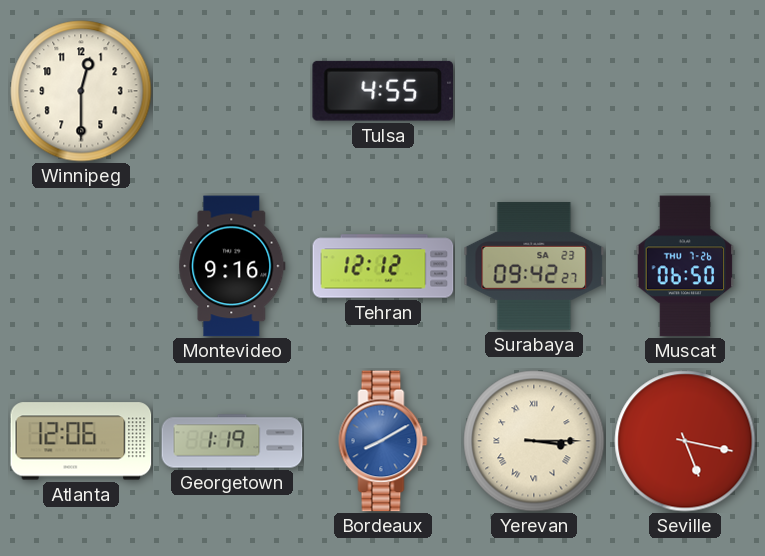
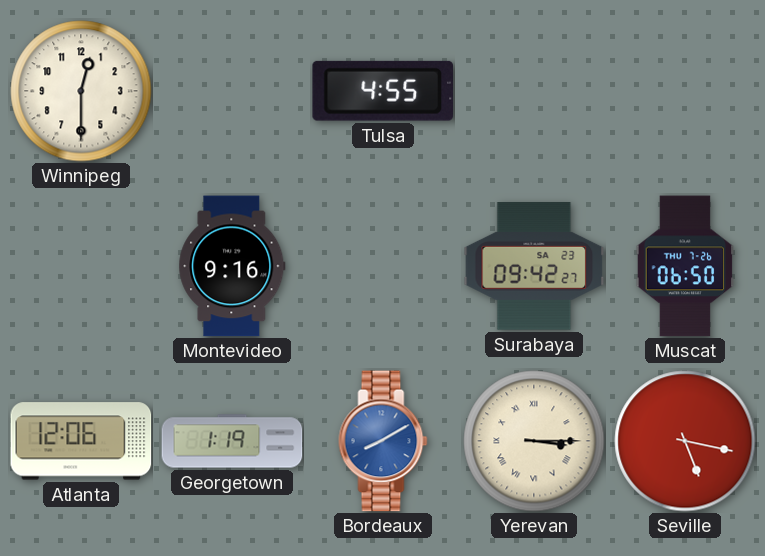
Tehran: 12:12 -> none (383, 266)
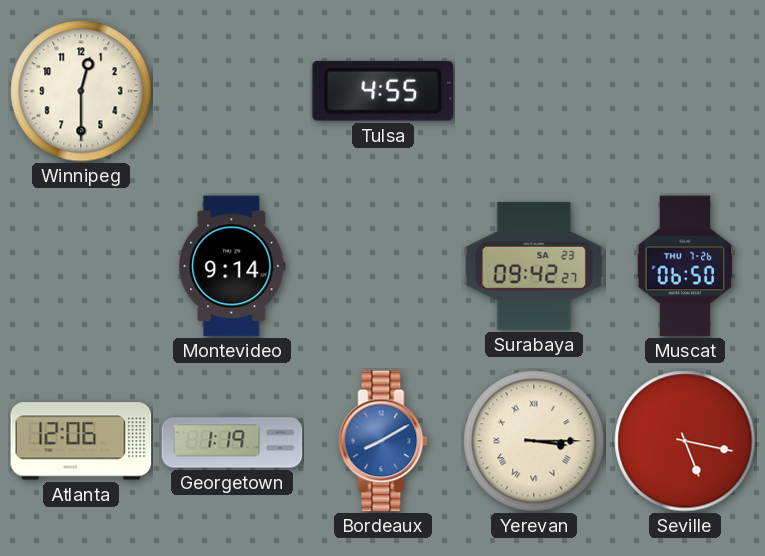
Montevideo: 9:16 -> 9:14 (232, 266)
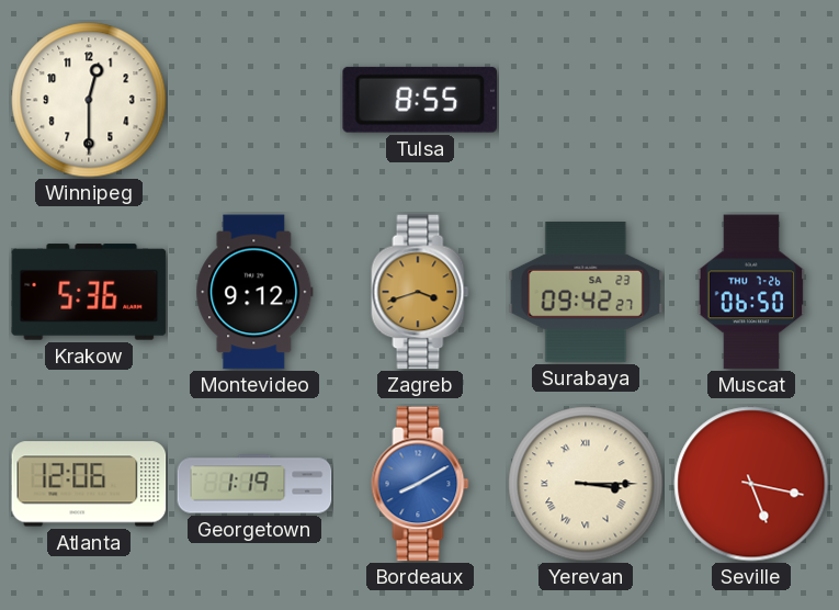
Tulsa: 4:55 -> 8:55 (419, 100)
Krakow: none -> 5:36 (89, 292)
Montevideo: 9:14 -> 9:12 (254, 292)
Zagreb: none -> 3:42 (420, 292)
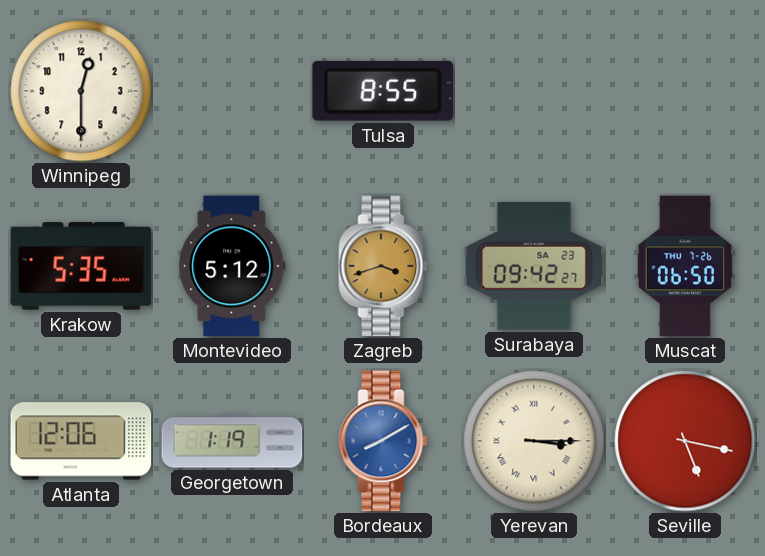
Krakow: 5:36 -> 5:35 (81, 266)
Montevideo: 9:12 -> 5:12 (232, 266)
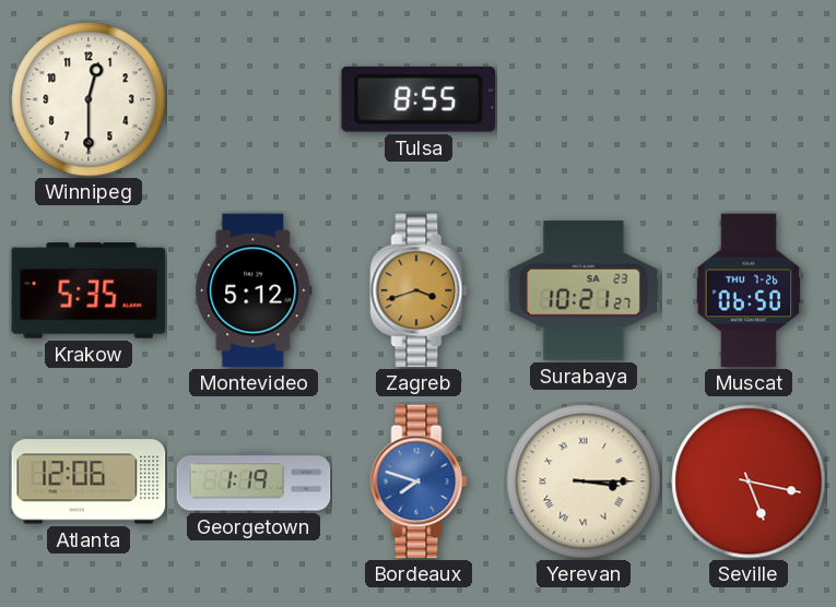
Surabaya: 09:42 -> 10:21 (584, 290)
Bordeaux: 8:10 -> 7:48 (419, 481)
